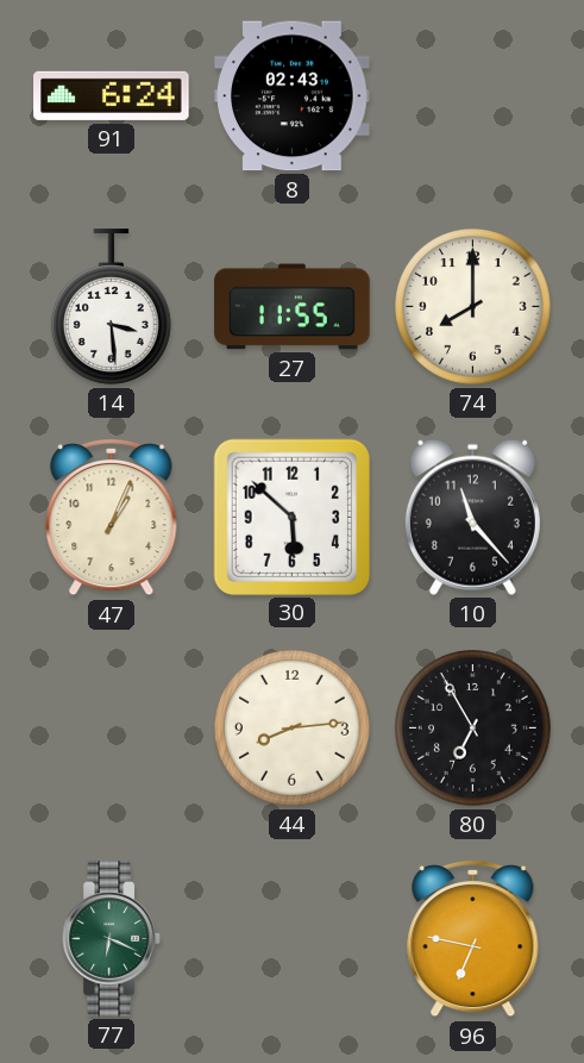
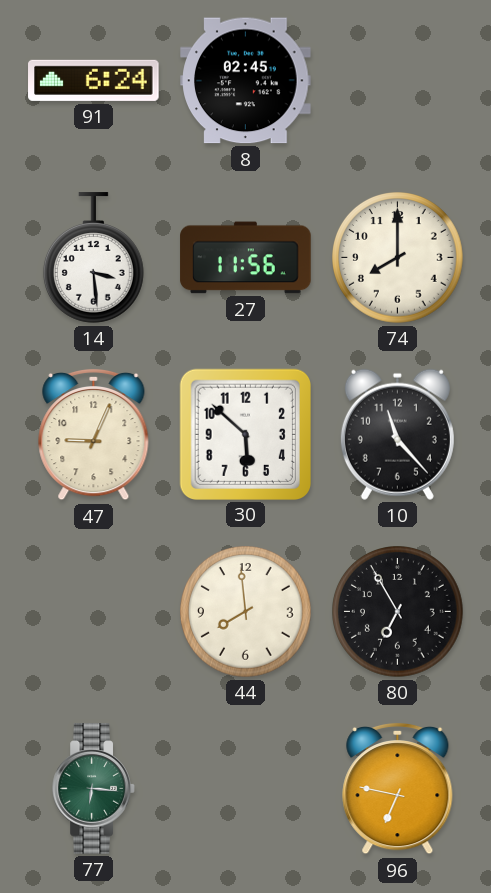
8: 02:43 -> 02:45 (246, 81)
27: 11:55 -> 11:56 (246, 258)
47: 1:04 -> 9:04 (94, 435)
44: 8:14 -> 7:59 (246, 612)
77: 6:19 -> 6:16 (94, 789)
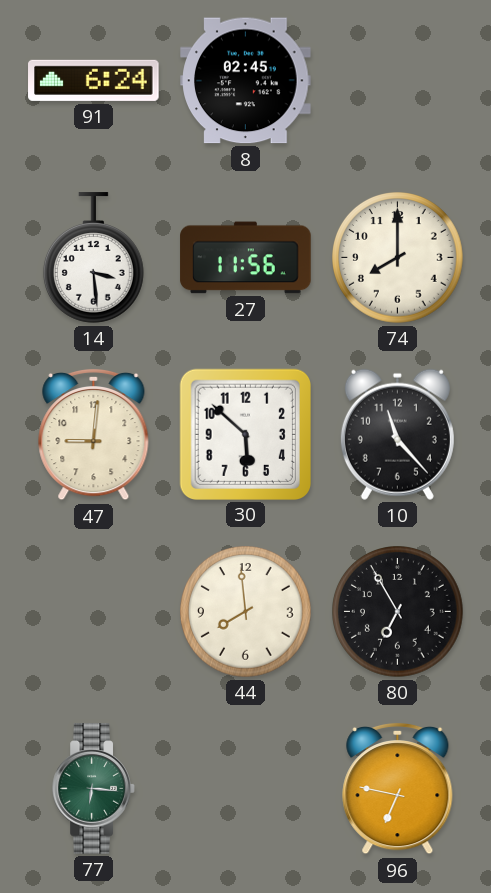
47: 9:04 -> 9:01 (94, 435)
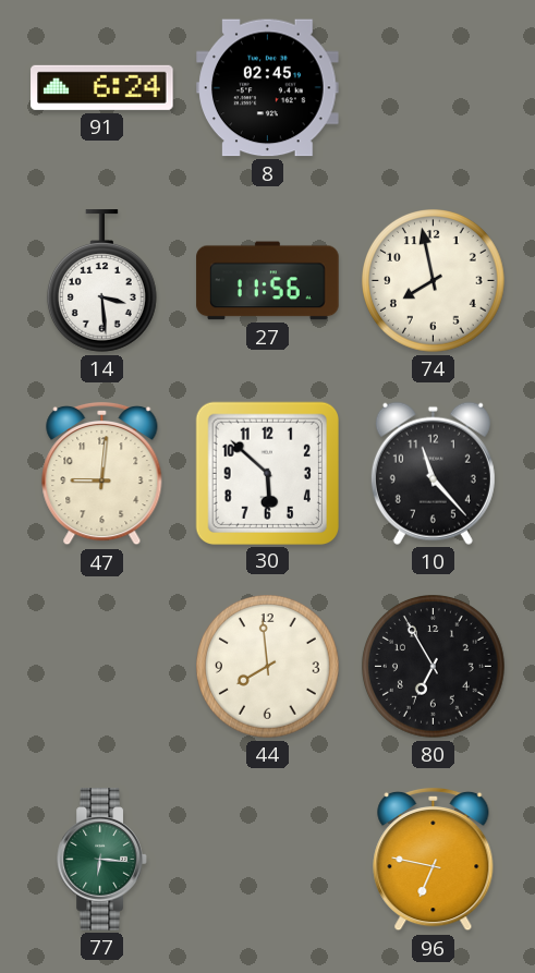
74: 8:00 -> 7:58 (434, 281)
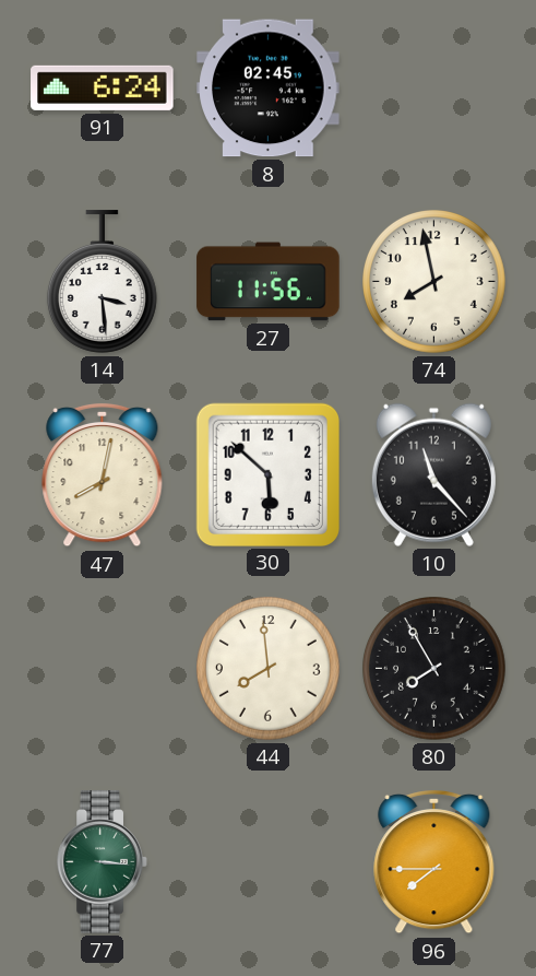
47: 9:01 -> 8:02 (103, 475)
80: 6:55 -> 7:55 (434, 669)
77: 6:16 -> 3:16 (103, 862)
96: 6:47 -> 7:45 (434, 862)
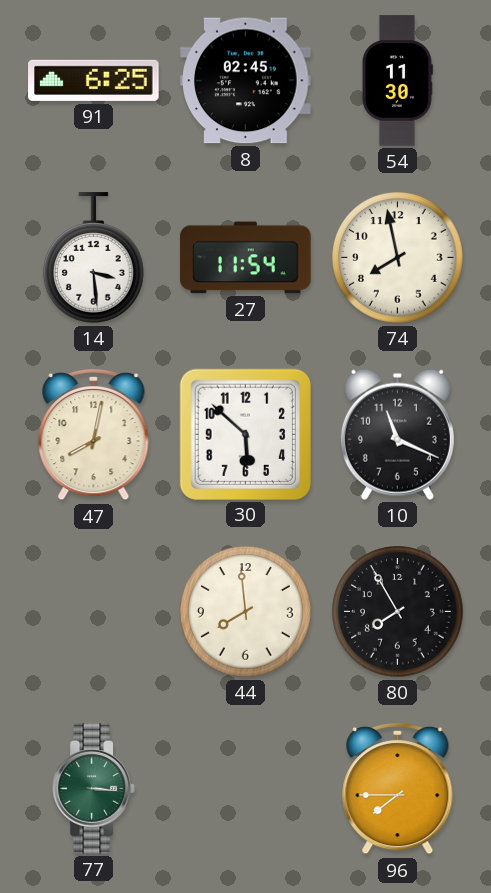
91: 6:24 -> 6:25 (94, 80)
54: none -> 11:30 (397, 81)
27: 11:56 -> 11:54 (246, 258)
10: 11:23 -> 11:19 (397, 434)
